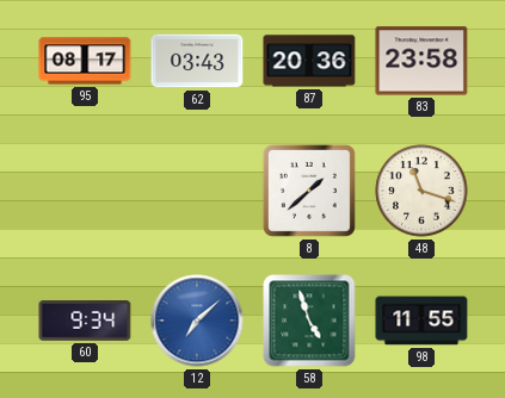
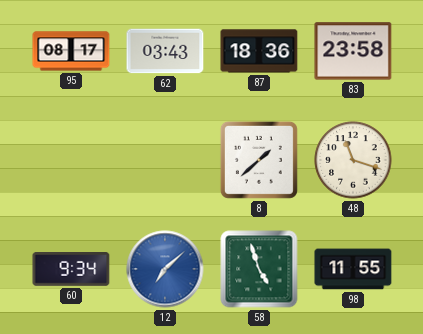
87: 20:36 -> 18:36 (259, 51)
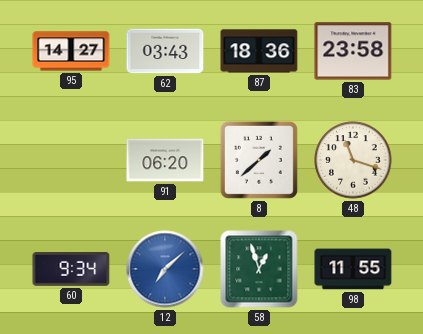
95: 08:17 -> 14:27 (71, 51)
91: none -> 06:20 (165, 160)
58: 4:57 -> 12:57 (259, 269)
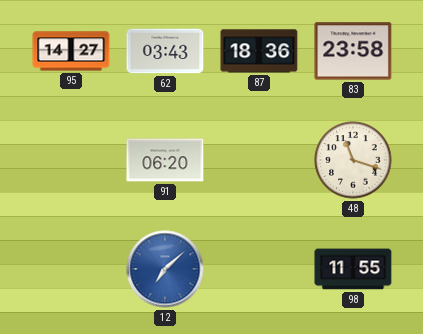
8: 1:38 -> none (259, 160)
60: 9:34 -> none (71, 270)
58: 12:57 -> none (259, 269)
